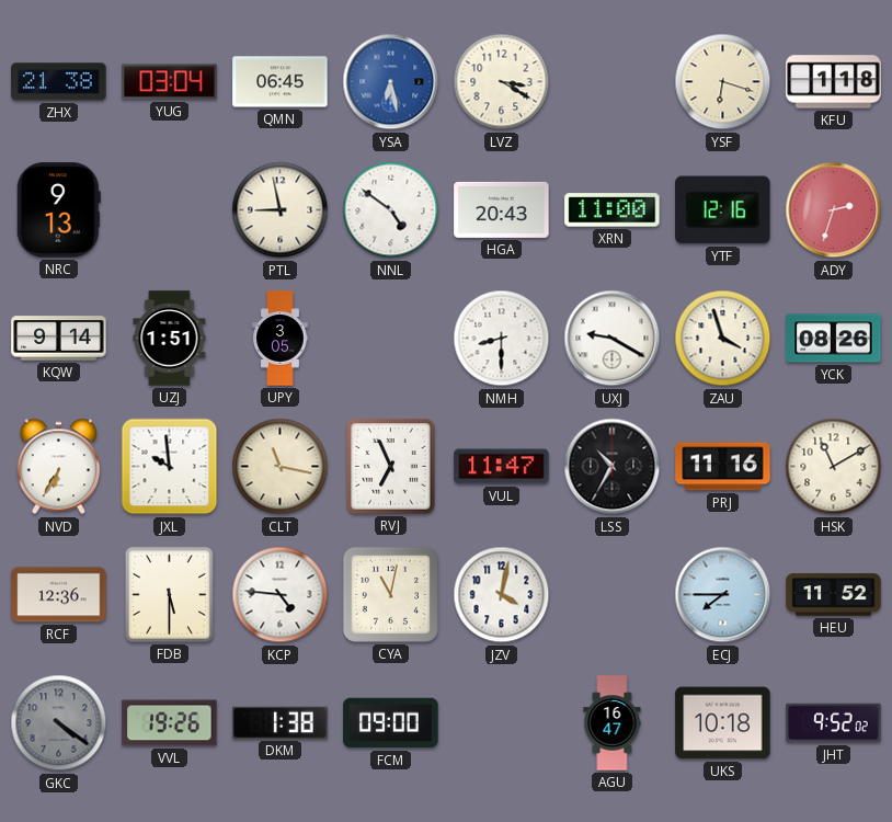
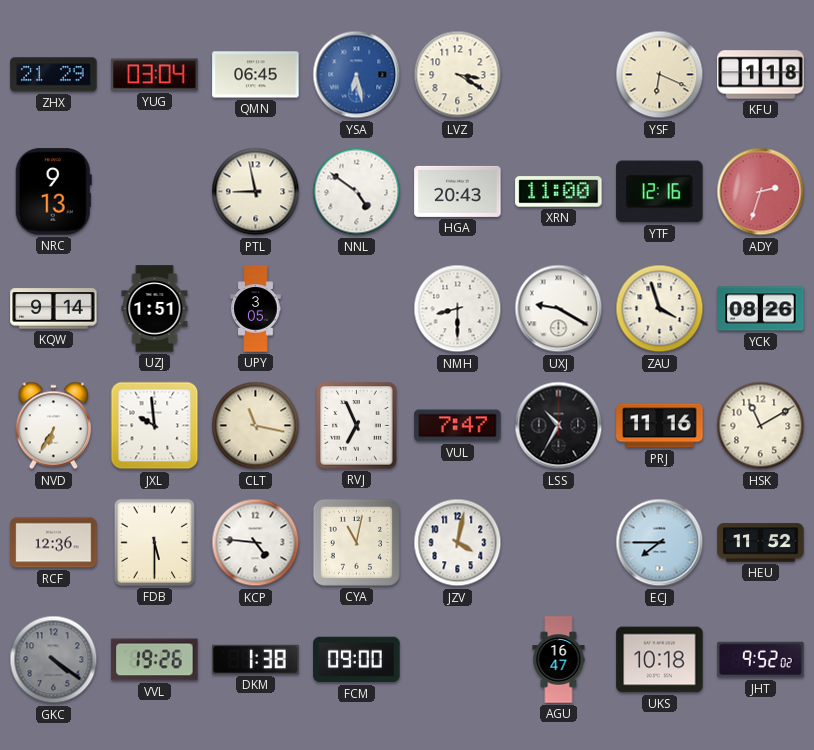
ZHX: 21:38 -> 21:29 (54, 75)
YSF: 6:18 -> 6:19 (660, 75)
VUL: 11:47 -> 7:47 (458, 426)
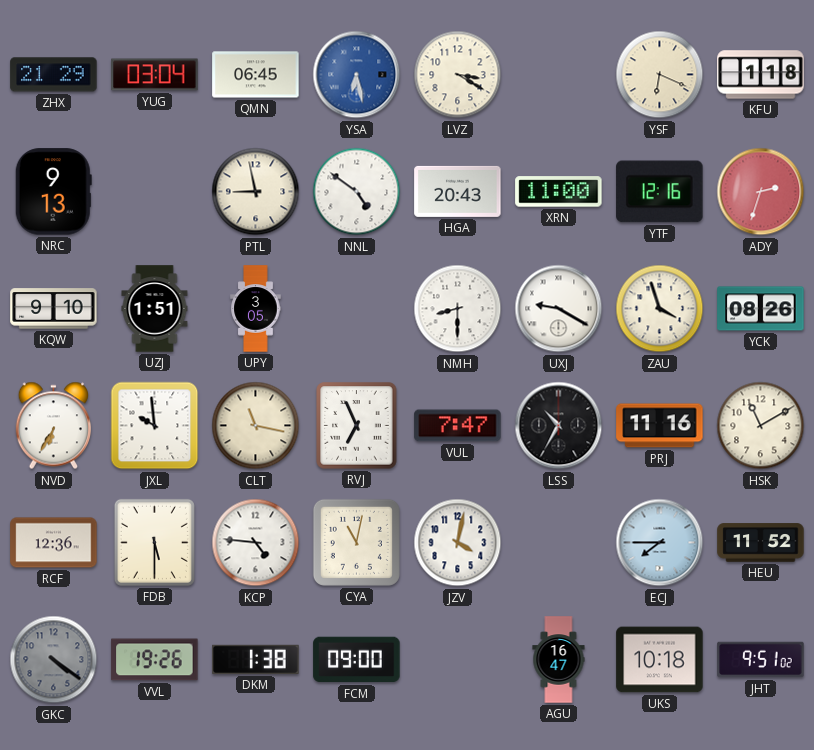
KQW: 9:14 -> 9:10 (54, 309)
JHT: 9:52 -> 9:51 (761, 660)
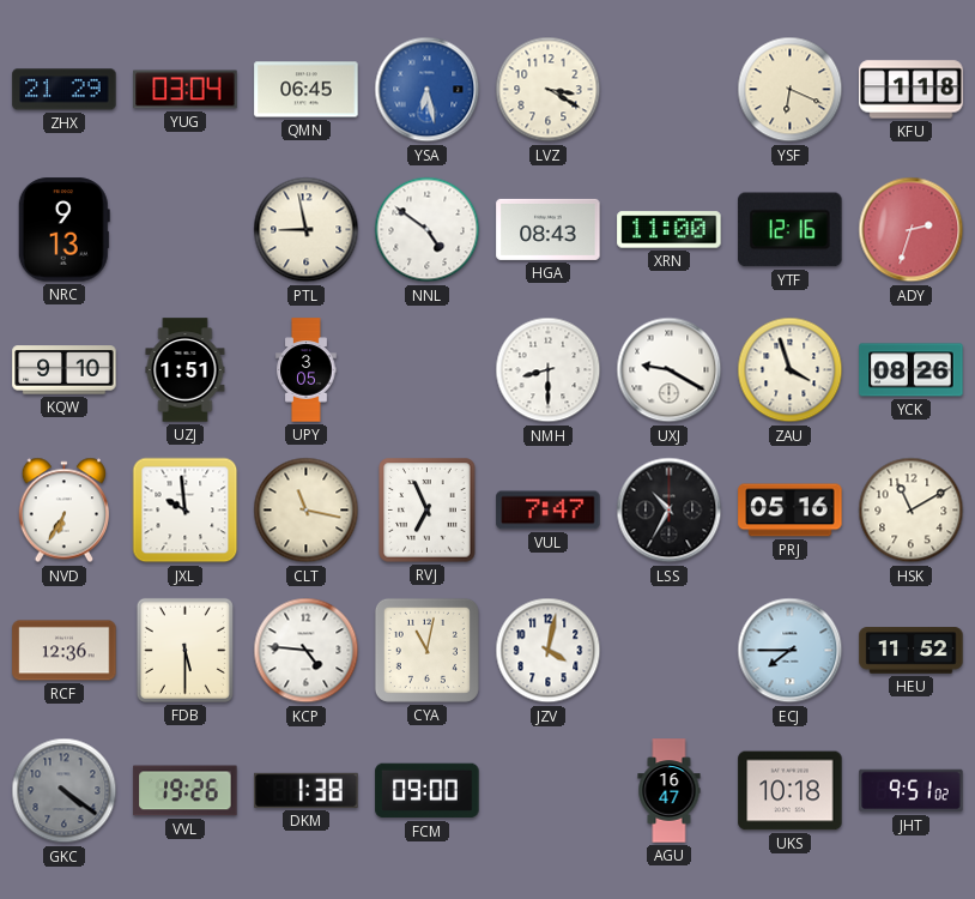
HGA: 20:43 -> 08:43 (549, 229)
PRJ: 11:16 -> 05:16 (791, 511)
